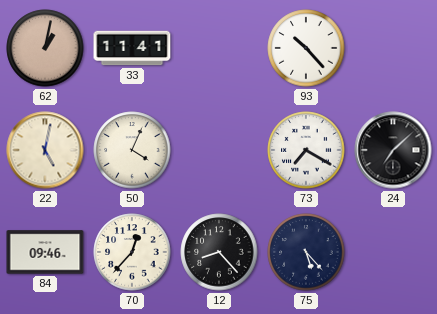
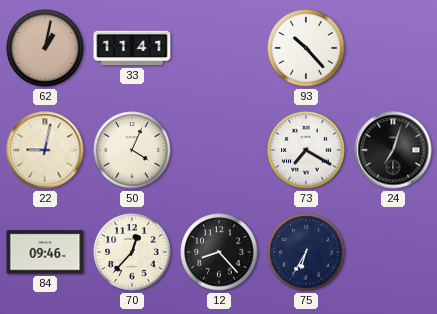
22: 5:02 -> 9:02 (45, 150)
24: 7:08 -> 7:03 (393, 150)
75: 5:23 -> 6:35 (306, 252)
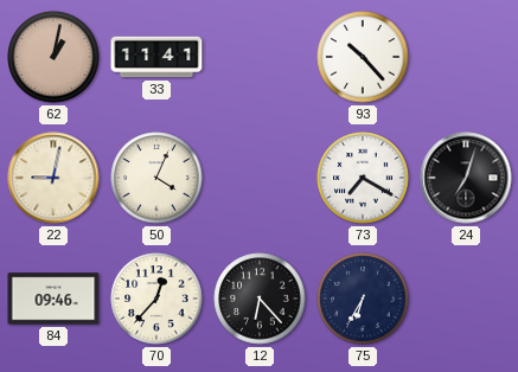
12: 8:23 -> 6:23 (260, 299)
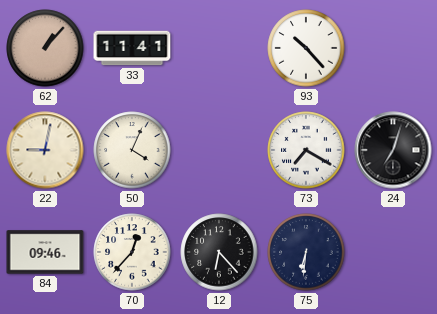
62: 1:02 -> 1:07 (45, 48)
75: 6:35 -> 6:31 (306, 252)
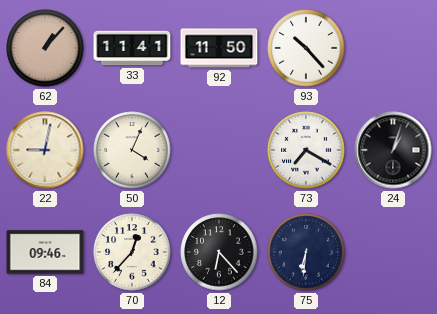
92: none -> 11:50 (219, 48)
24: 7:03 -> 1:03 (393, 150)
